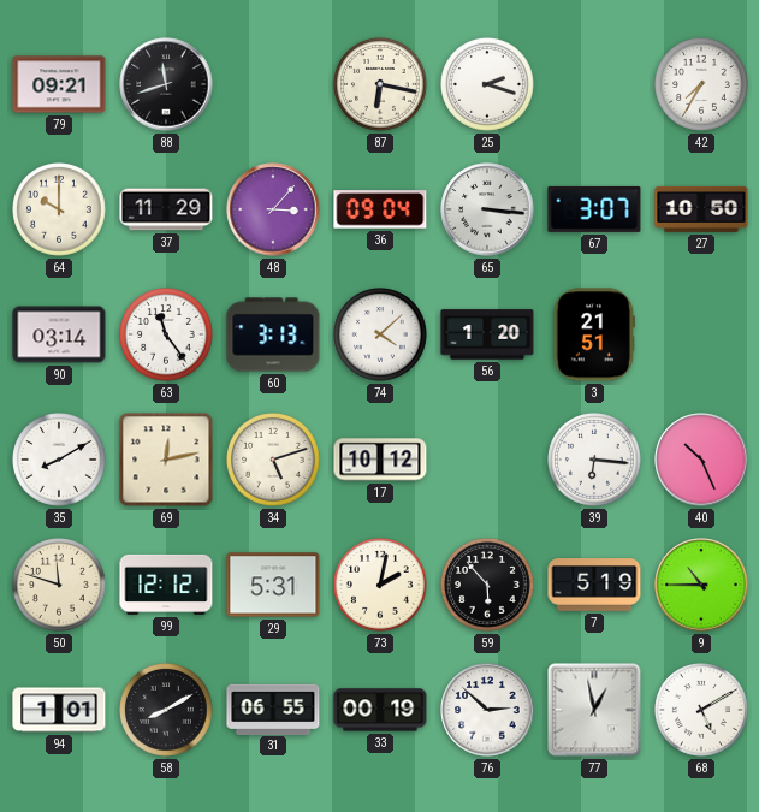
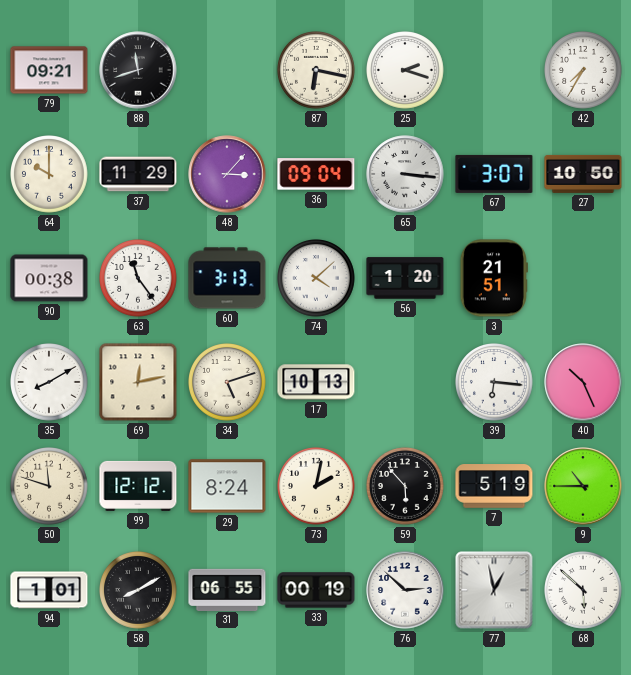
90: 03:14 -> 00:38 (49, 278)
17: 10:12 -> 10:13 (316, 382)
29: 5:31 -> 8:24 (227, 486)
68: 5:10 -> 5:52 (584, 591)
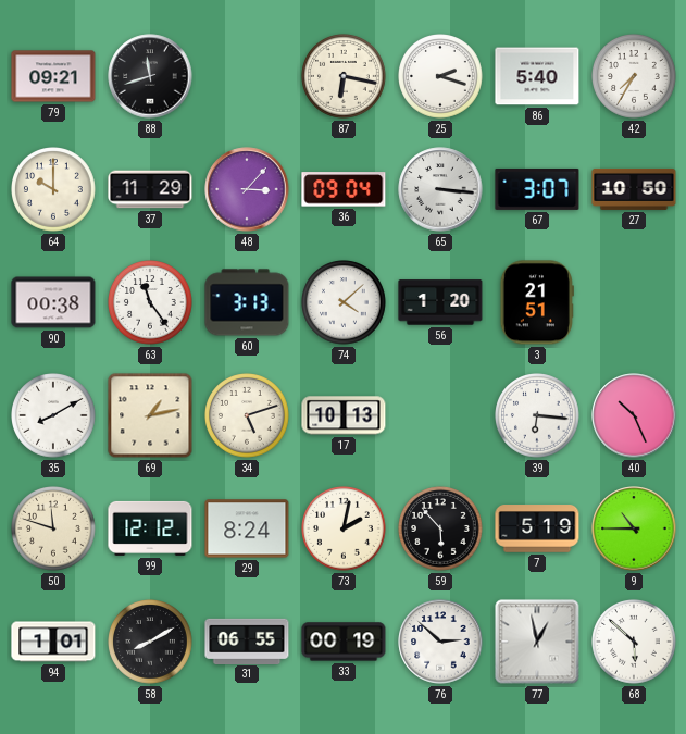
86: none -> 5:40 (537, 76)
69: 12:13 -> 1:13 (150, 415)
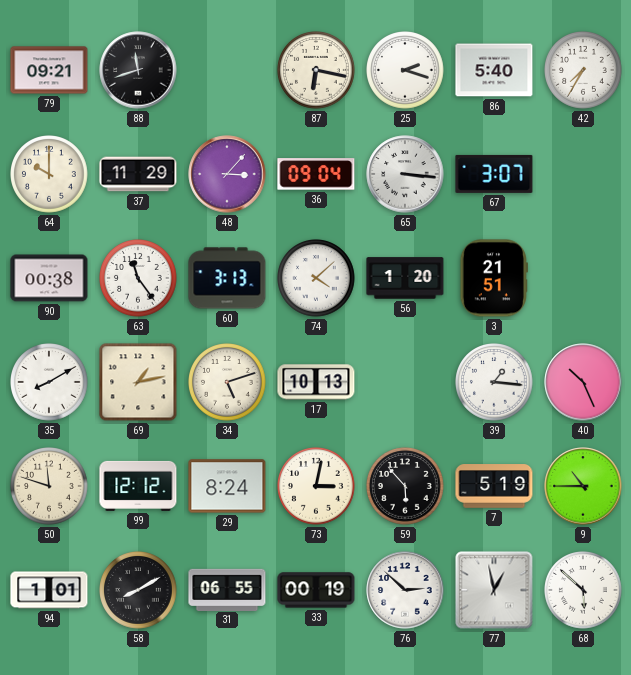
27: 10:50 -> none (634, 189)
39: 6:16 -> 1:16 (495, 383)
73: 2:02 -> 3:02 (317, 487)
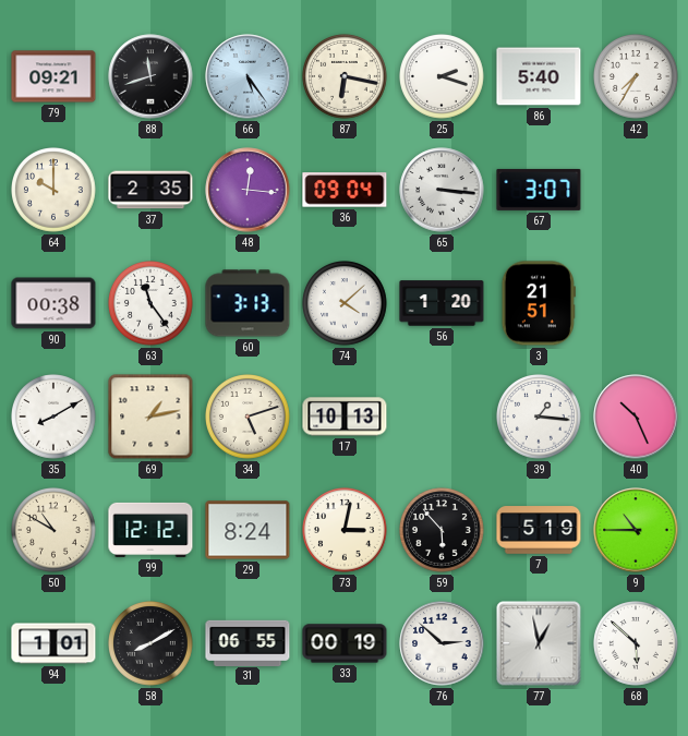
66: none -> 5:24 (248, 76)
37: 11:29 -> 2:35 (150, 190)
48: 3:07 -> 12:16 (248, 190)
50: 11:48 -> 10:50 (55, 531)
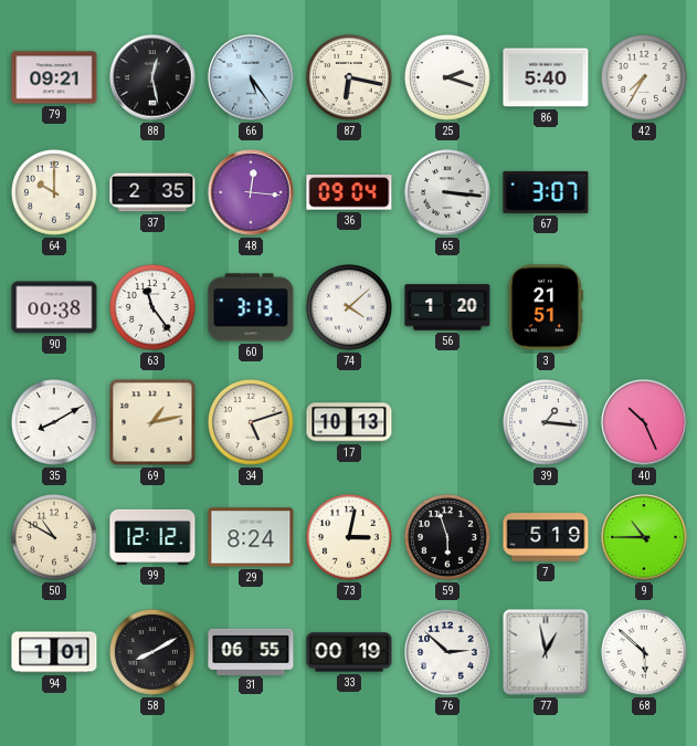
88: 11:42 -> 12:28 (152, 77)
59: 5:53 -> 5:57 (448, 538)
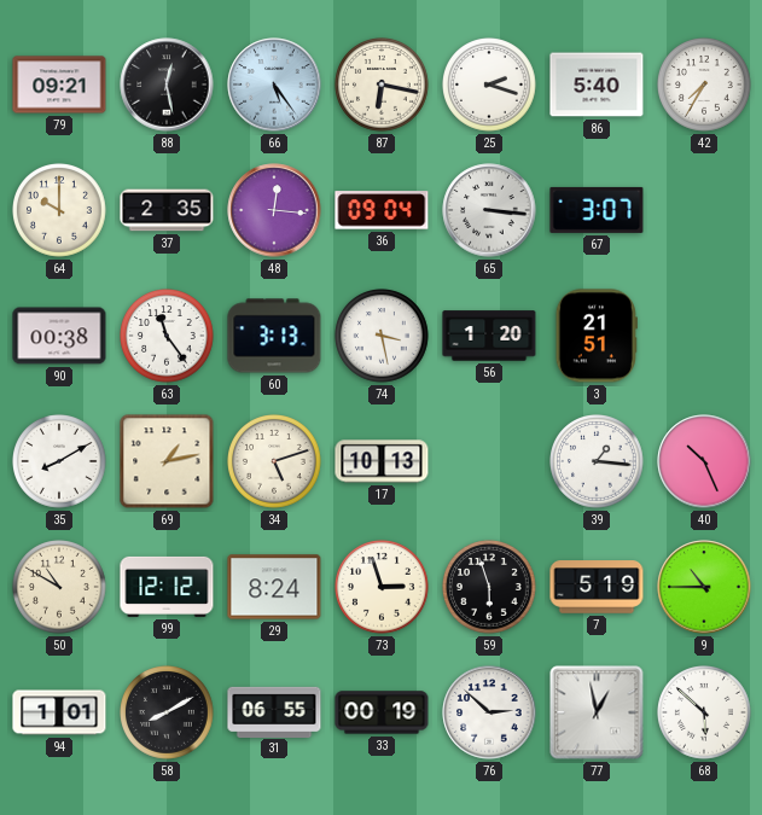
74: 4:08 -> 3:28 (383, 337)
73: 3:02 -> 2:57 (383, 588)
